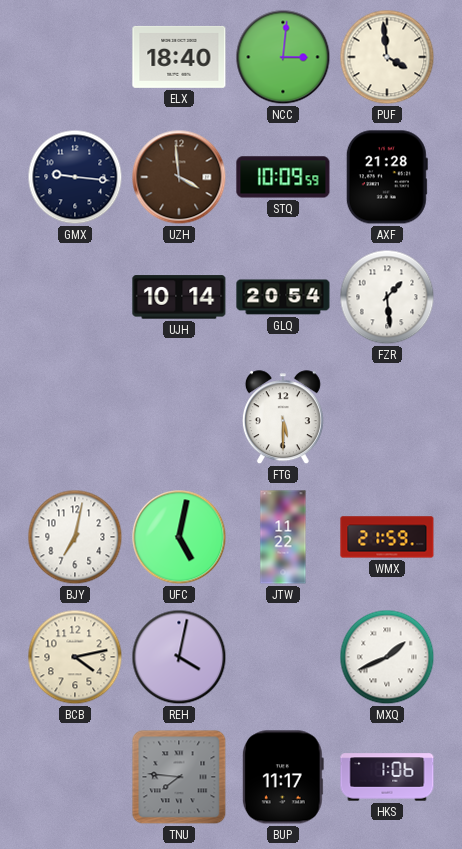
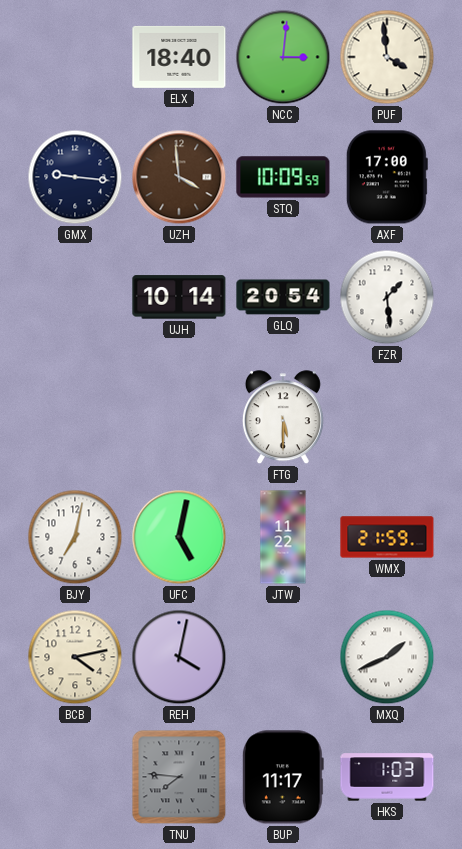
AXF: 21:28 -> 17:00 (387, 177)
HKS: 1:06 -> 1:03 (387, 777)
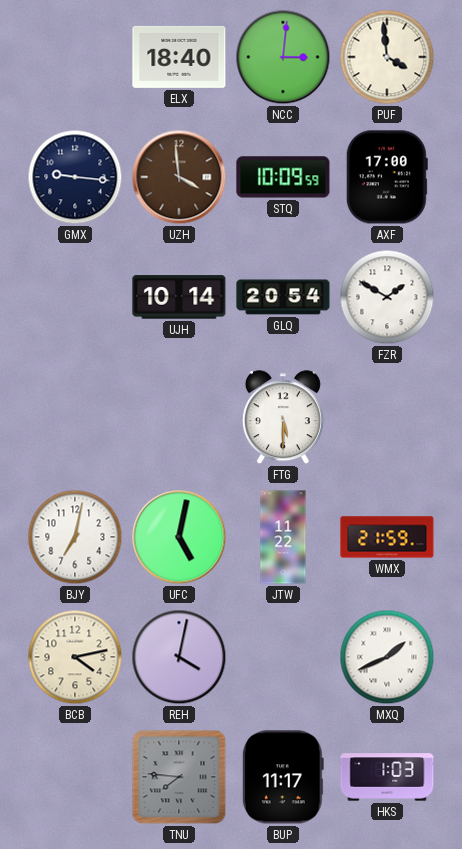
FZR: 1:29 -> 1:50 (387, 297)
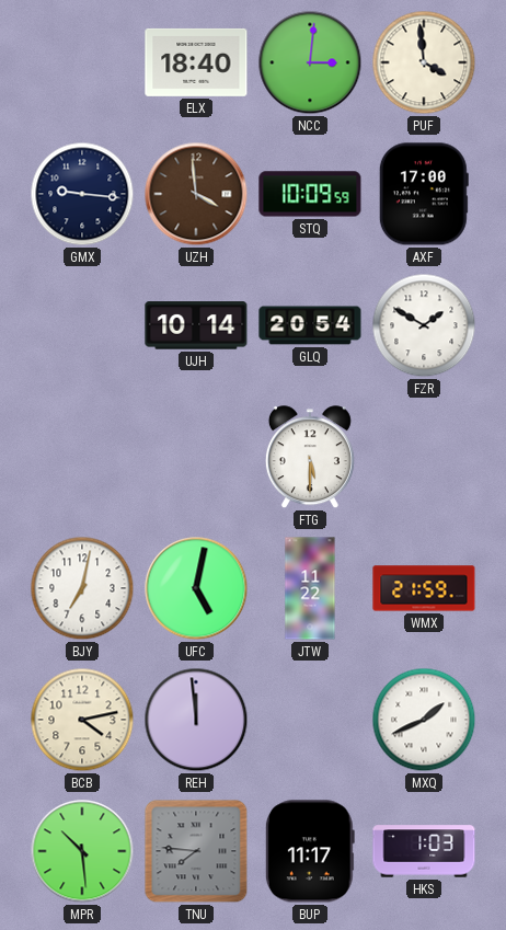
REH: 4:02 -> 11:59 (196, 720)
MPR: none -> 10:29 (82, 851)
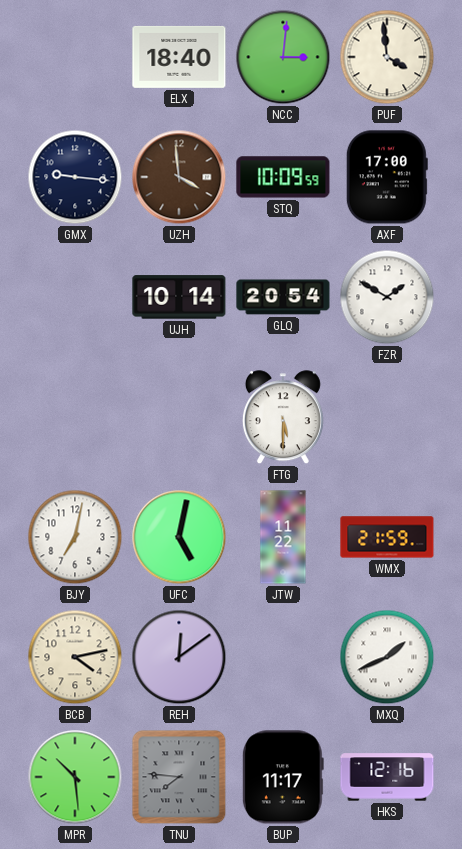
REH: 11:59 -> 12:09 (179, 657)
HKS: 1:03 -> 12:16 (387, 777)
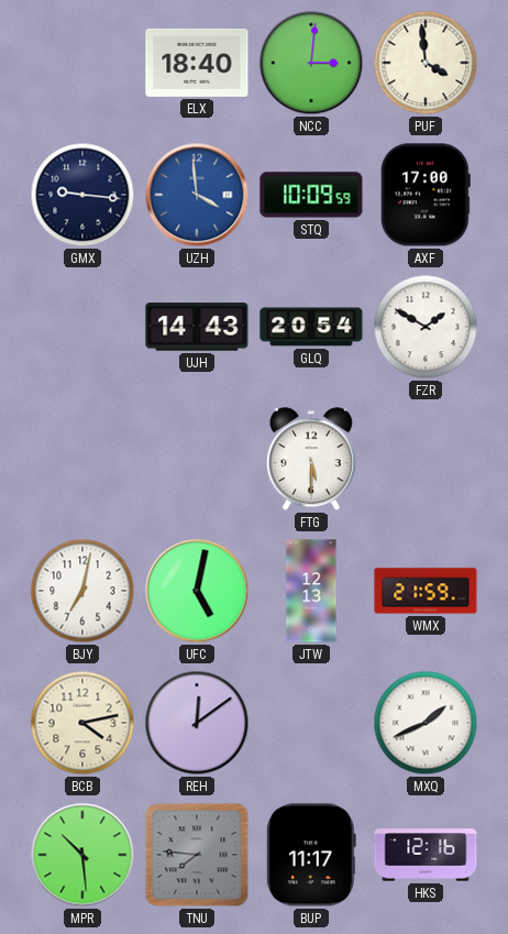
UZH dial: brown -> blue (197, 195)
UJH: 10:14 -> 14:43 (197, 327)
JTW: 11:22 -> 12:13 (311, 591)
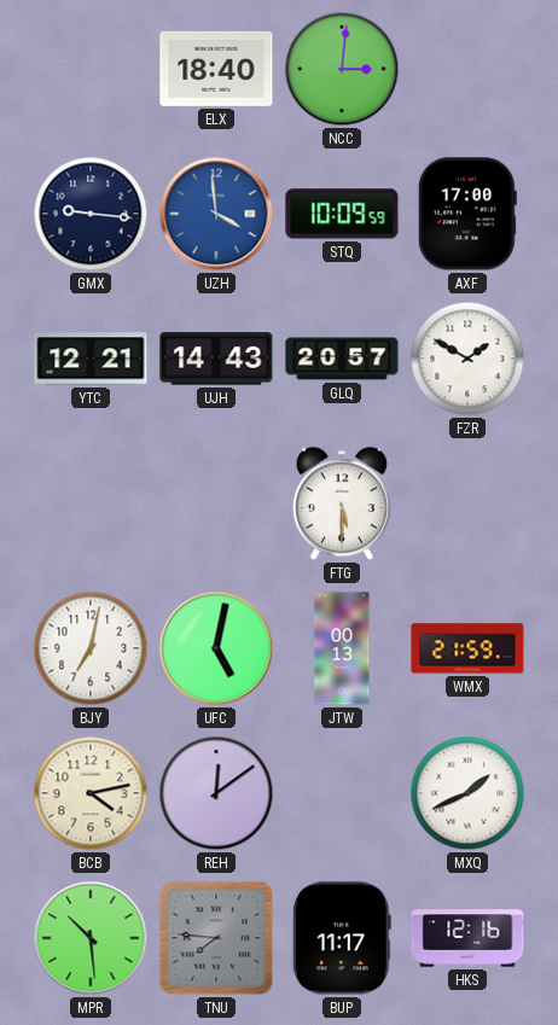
PUF: 3:59 -> none (426, 63)
YTC: none -> 12:21 (91, 359)
GLQ: 20:54 -> 20:57 (342, 359)
JTW: 12:13 -> 00:13 (342, 648)
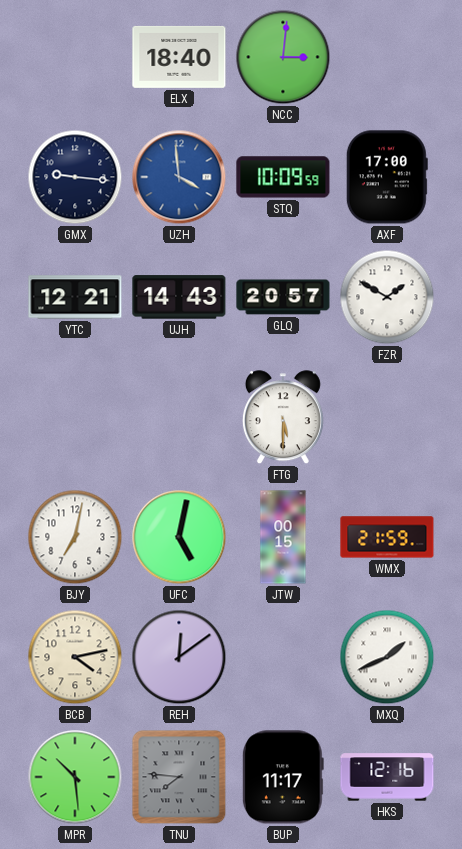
JTW: 00:13 -> 00:15 (283, 537)
